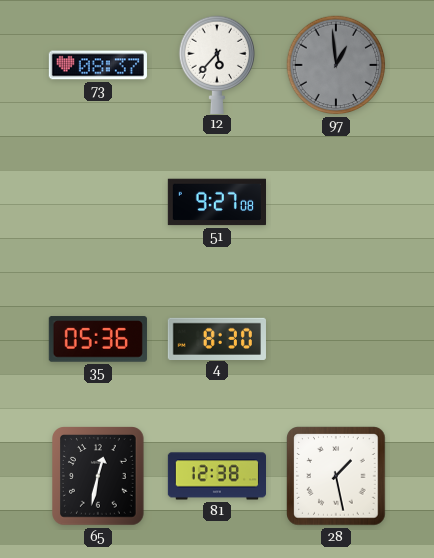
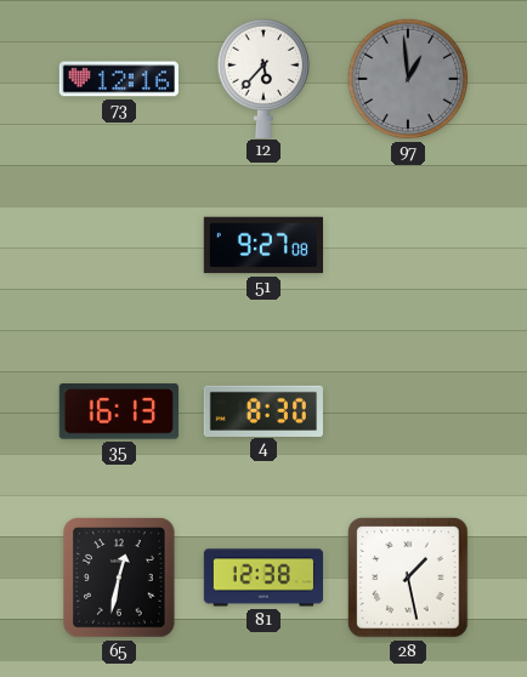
73: 08:37 -> 12:16 (119, 79)
35: 05:36 -> 16:13 (119, 411)
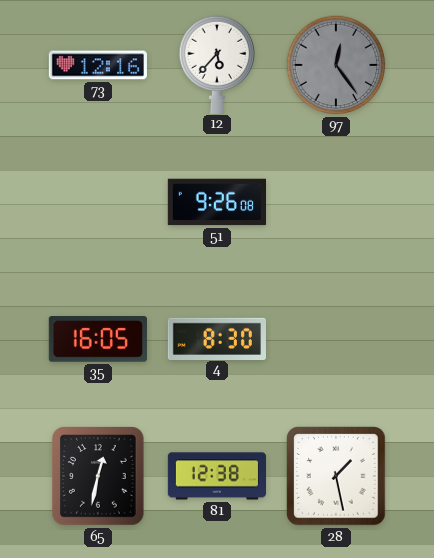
97: 12:59 -> 12:24 (336, 65)
51: 9:27 -> 9:26 (216, 202)
35: 16:13 -> 16:05 (98, 339)
